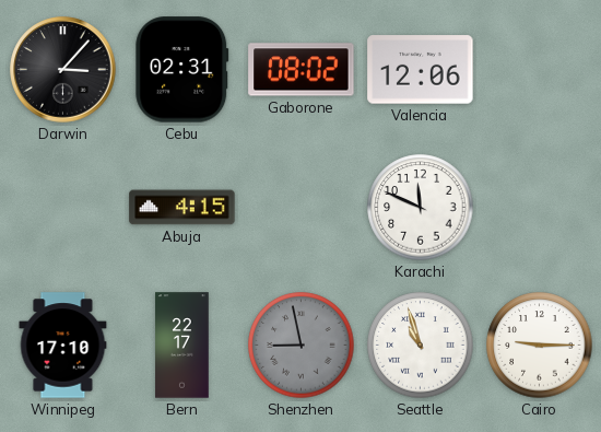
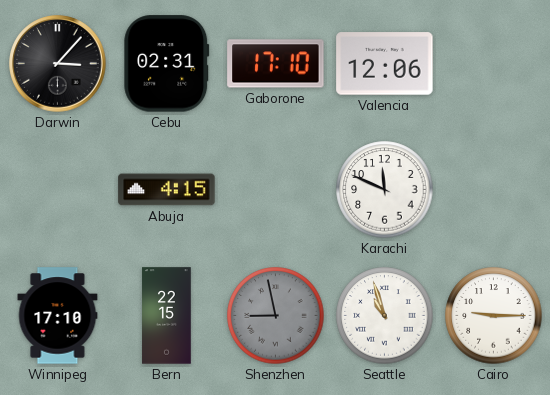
Gaborone: 08:02 -> 17:10 (276, 64)
Bern: 22:17 -> 22:15 (167, 316)
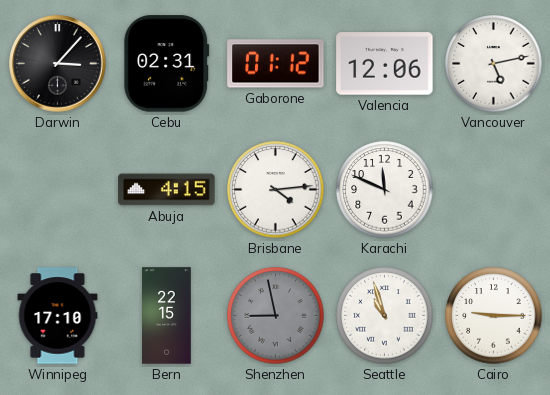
Gaborone: 17:10 -> 01:12 (276, 64)
Vancouver: none -> 5:13 (494, 64)
Brisbane: none -> 4:14 (276, 190)
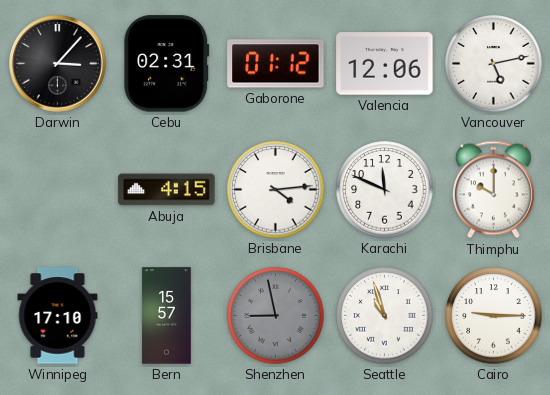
Thimphu: none -> 10:00 (493, 190)
Bern: 22:15 -> 15:57 (167, 316)
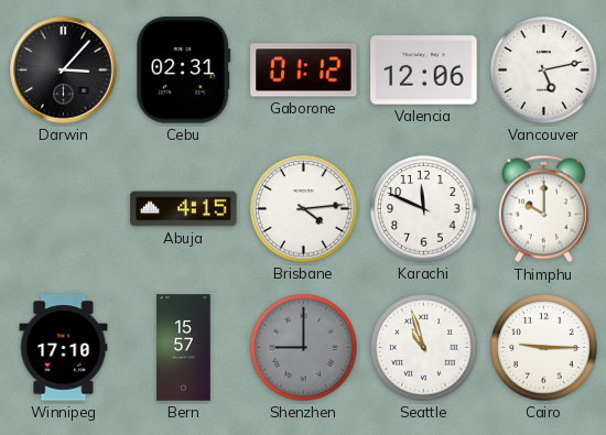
Shenzhen: 8:58 -> 9:00 (304, 348)
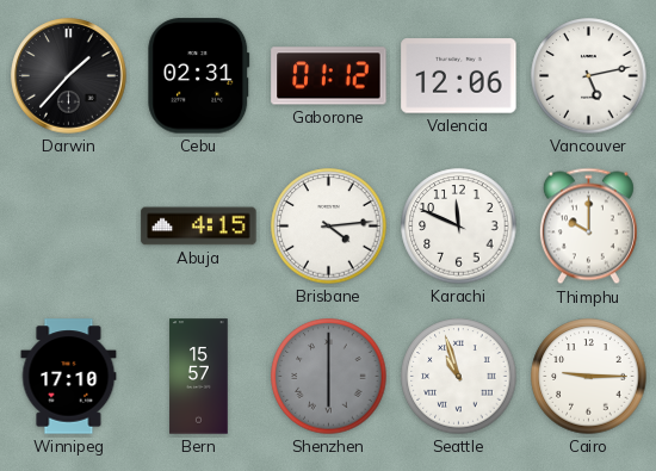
Darwin: 3:07 -> 1:37 (69, 76)
Shenzhen: 9:00 -> 6:00 (329, 377)
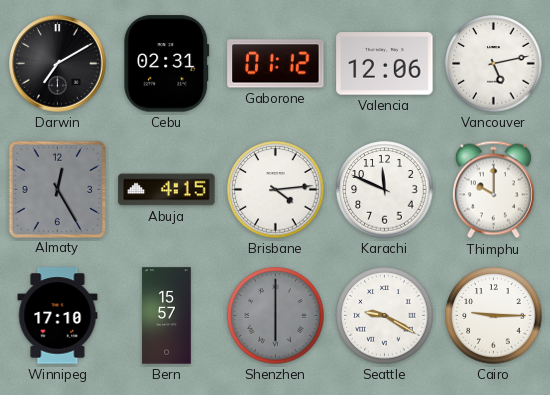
Darwin: 1:37 -> 7:10 (58, 64)
Almaty: none -> 12:25 (57, 189)
Seattle: 10:57 -> 9:20 (385, 316)
